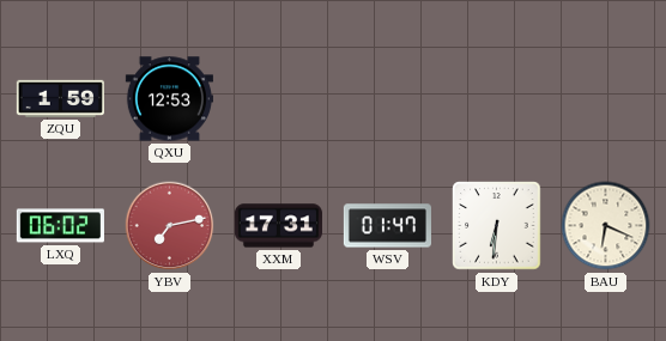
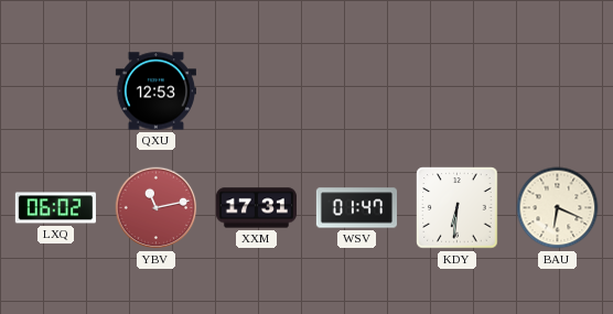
ZQU: 1:59 -> none (60, 98)
YBV: 7:13 -> 11:13 (157, 208)
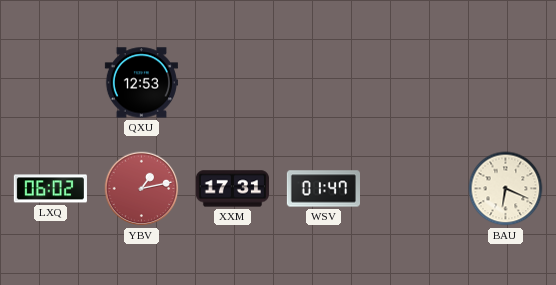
YBV: 11:13 -> 1:13 (142, 189)
KDY: 6:31 -> none (458, 208)
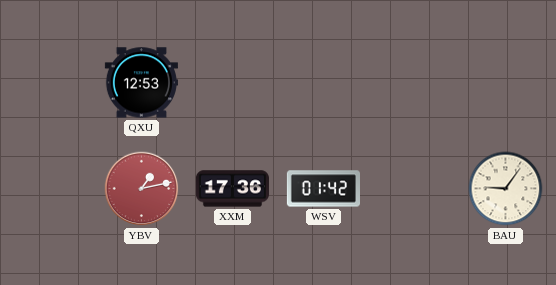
LXQ: 06:02 -> none (50, 189)
XXM: 17:31 -> 17:36 (232, 189)
WSV: 01:47 -> 01:42 (323, 189)
BAU: 6:19 -> 9:06 (506, 189)
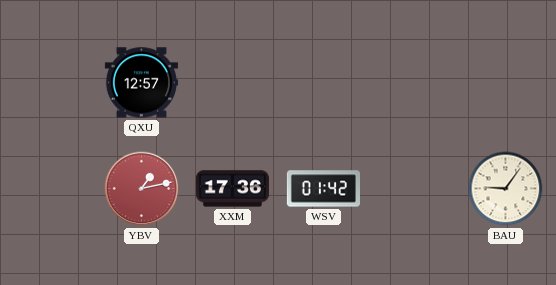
QXU: 12:53 -> 12:57 (141, 83)
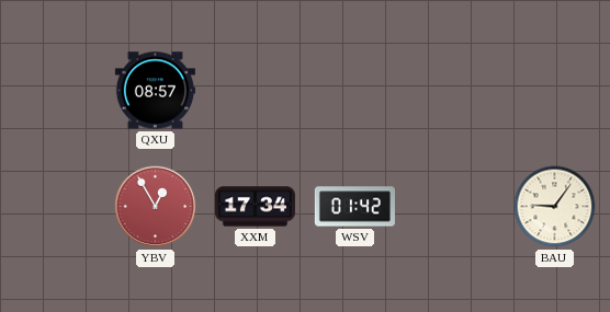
QXU: 12:57 -> 08:57 (155, 91)
YBV: 1:13 -> 12:55 (156, 207)
XXM: 17:36 -> 17:34 (255, 207)
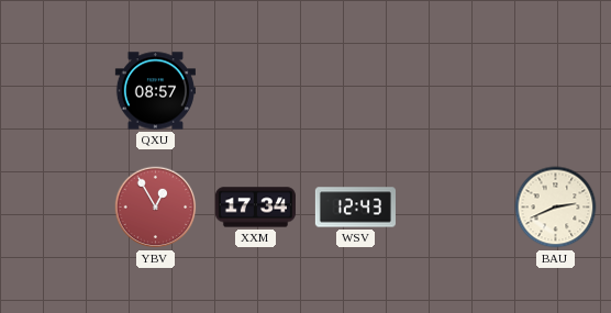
WSV: 01:42 -> 12:43 (355, 208)
BAU: 9:06 -> 2:41 (556, 208)
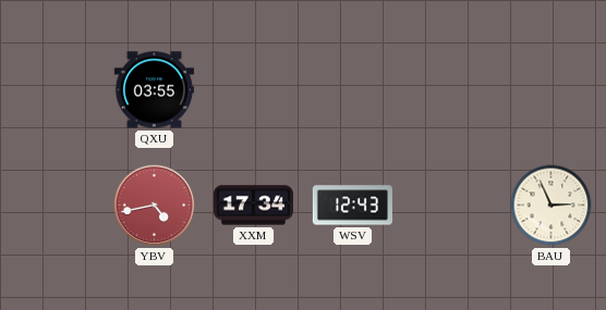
QXU: 08:57 -> 03:55 (154, 90)
YBV: 12:55 -> 4:43 (155, 206)
BAU: 2:41 -> 2:56 (552, 206)
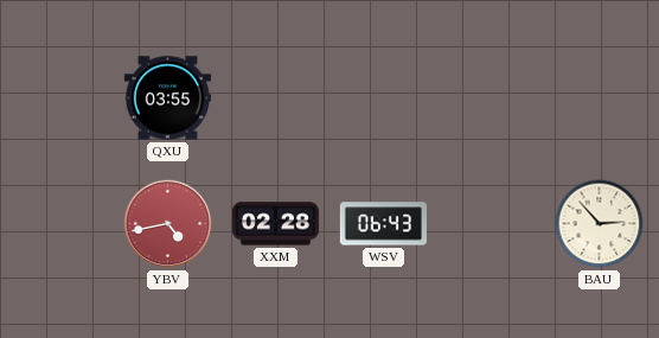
XXM: 17:34 -> 02:28 (275, 224)
WSV: 12:43 -> 06:43 (383, 224)
BAU: 2:56 -> 2:53 (600, 224)
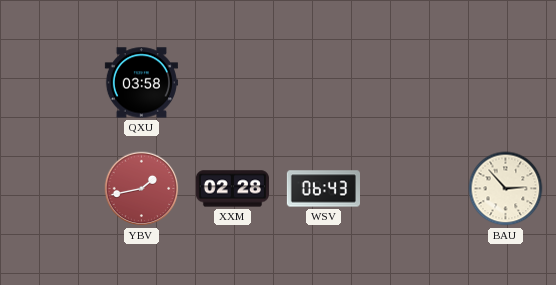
QXU: 03:55 -> 03:58 (141, 83)
YBV: 4:43 -> 1:43 (142, 189)
